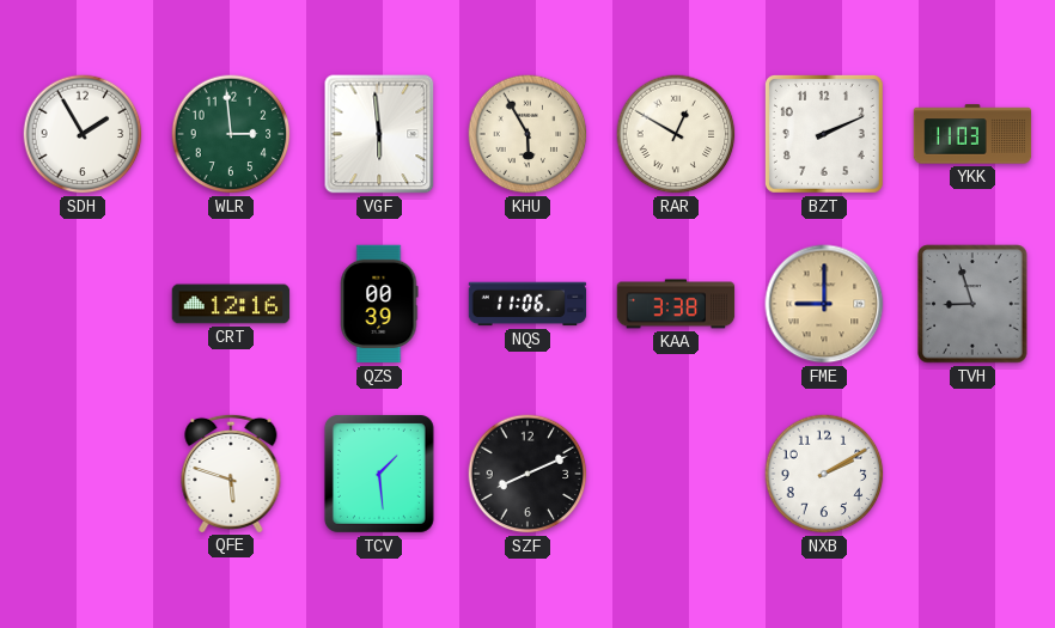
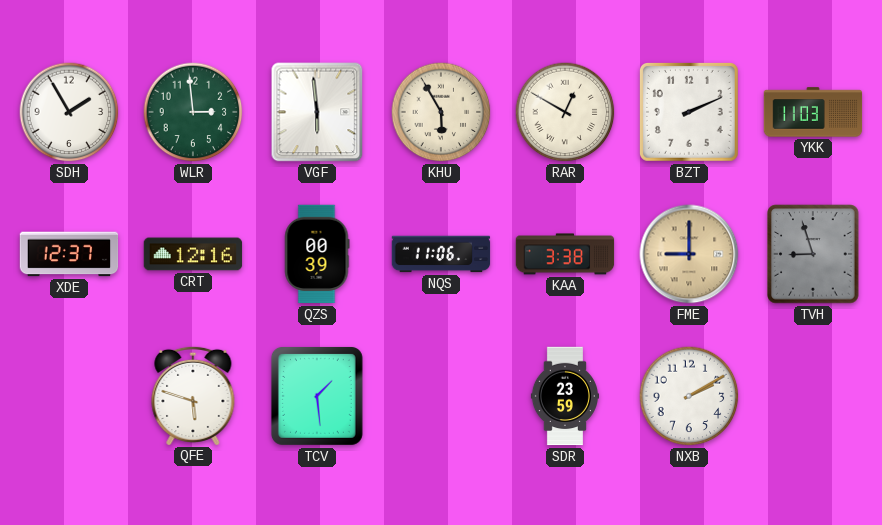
XDE: none -> 12:37 (69, 254)
SZF: 8:11 -> none (527, 474)
SDR: none -> 23:59 (564, 396)
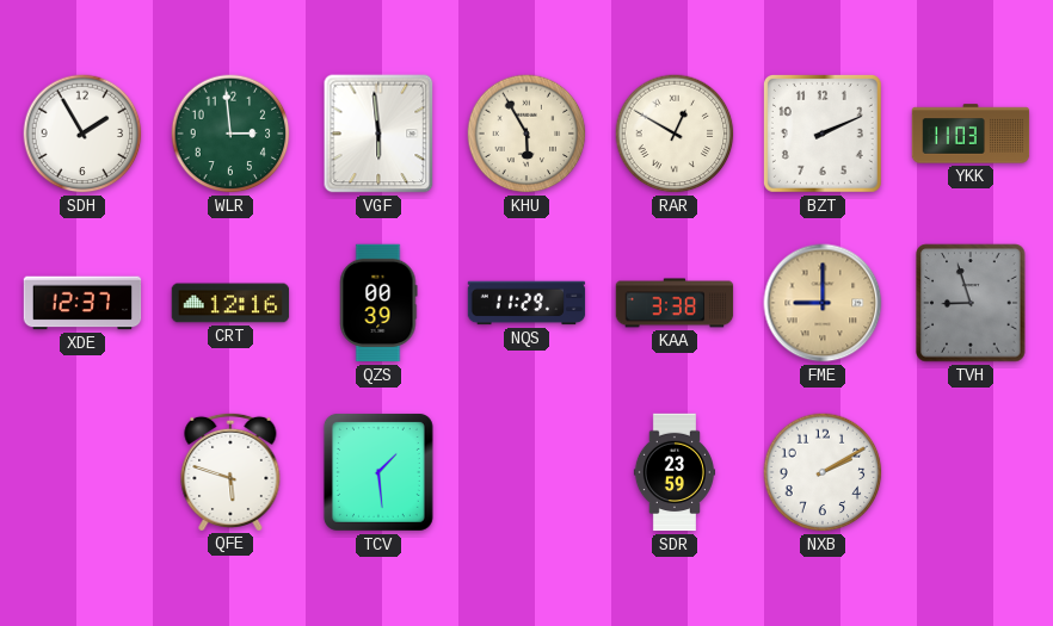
NQS: 11:06 -> 11:29 (526, 303)
